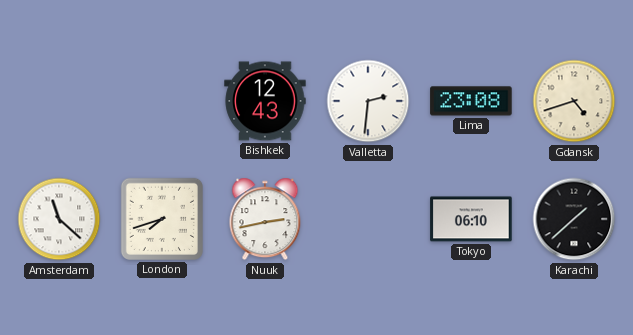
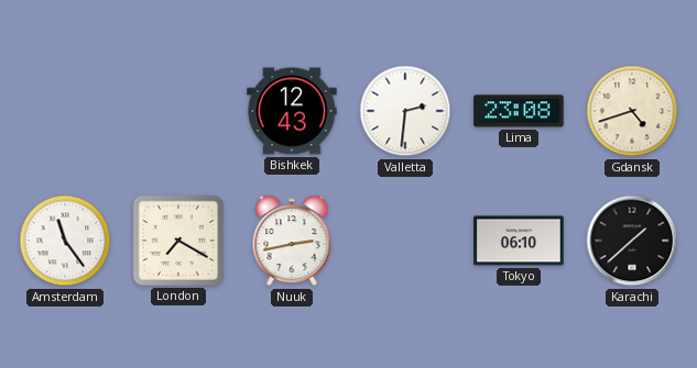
Amsterdam: 11:22 -> 11:24 (65, 241)
London: 7:42 -> 7:20 (178, 241)
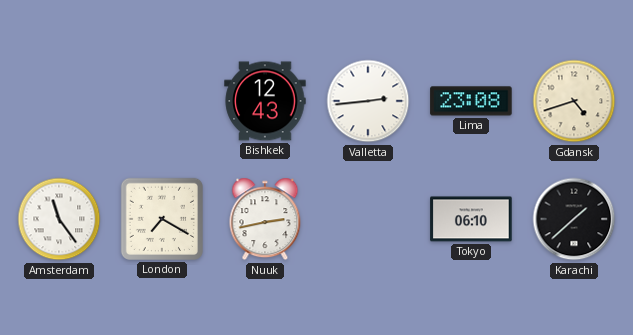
Valletta: 2:31 -> 2:44 (368, 101)
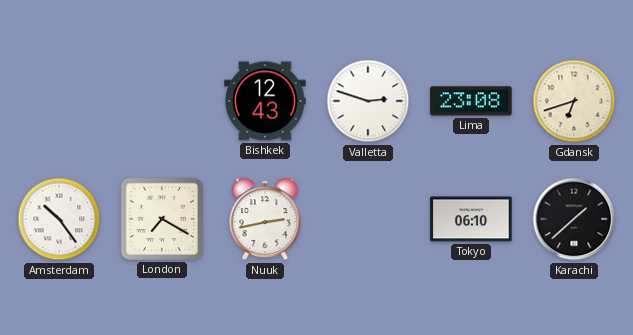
Valletta: 2:44 -> 2:48 (368, 101)
Gdansk: 4:42 -> 6:42 (574, 101)
Amsterdam: 11:24 -> 10:24 (59, 219)
